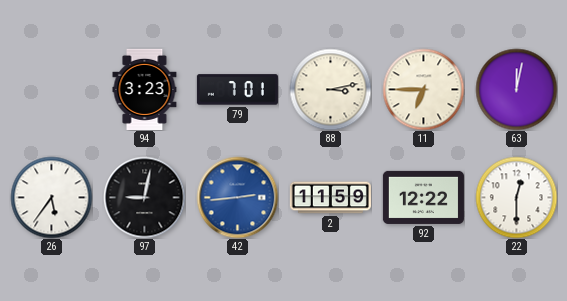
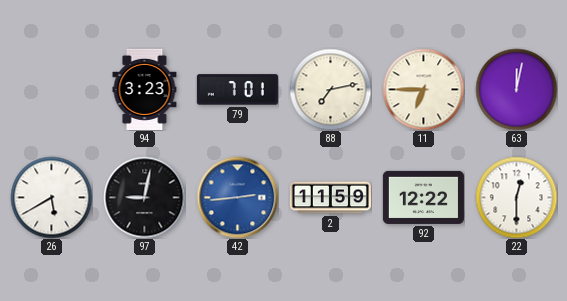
88: 3:13 -> 7:13 (330, 89)
26: 5:36 -> 5:40 (51, 197)
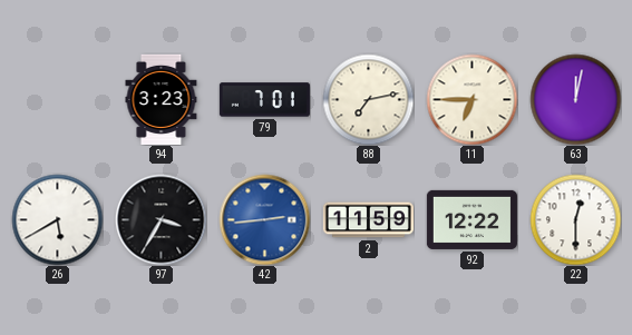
97: 9:02 -> 3:35 (161, 219)
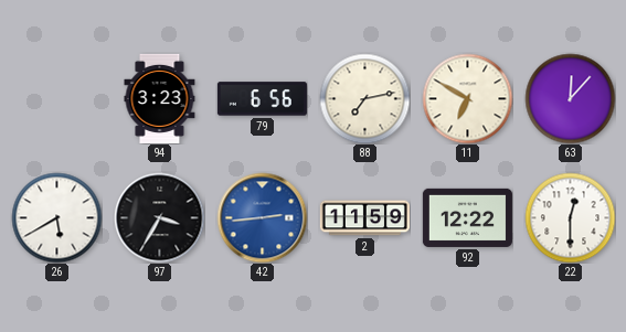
79: 7:01 -> 6:56 (262, 99)
11: 6:45 -> 6:50 (467, 98)
63: 12:02 -> 12:07 (570, 98)
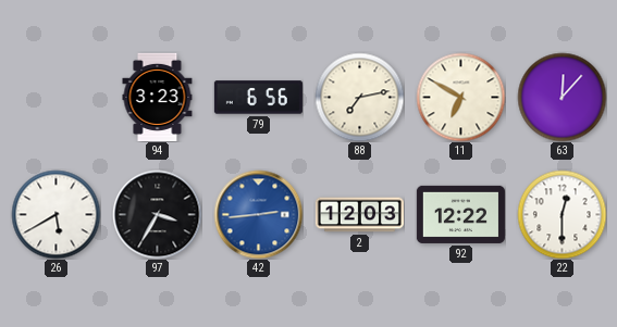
2: 11:59 -> 12:03 (359, 215)
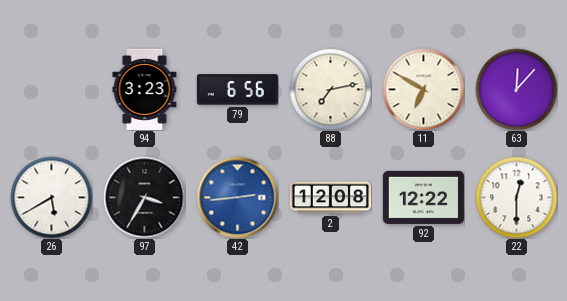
2: 12:03 -> 12:08 (330, 198)
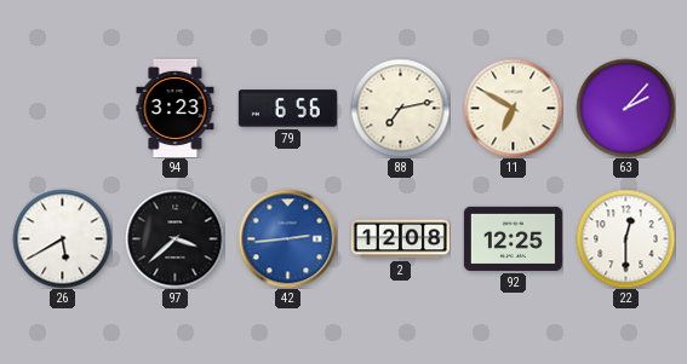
63: 12:07 -> 2:07 (625, 108)
97: 3:35 -> 3:38 (174, 238)
92: 12:22 -> 12:25 (513, 238)
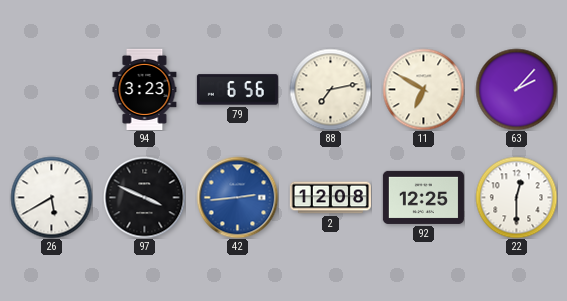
97: 3:38 -> 3:49 (144, 197)
